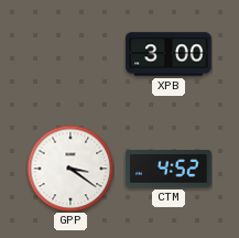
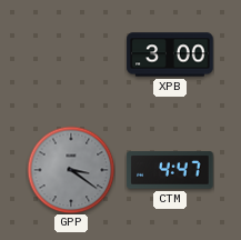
GPP dial: white -> grey (71, 170)
CTM: 4:52 -> 4:47 (170, 170)
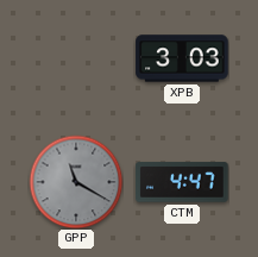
XPB: 3:00 -> 3:03 (182, 58)
GPP: 3:21 -> 11:20 (76, 182)
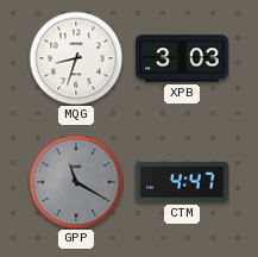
MQG: none -> 8:33 (76, 58)
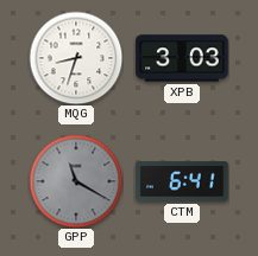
CTM: 4:47 -> 6:41 (182, 181)
